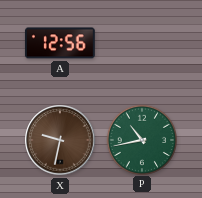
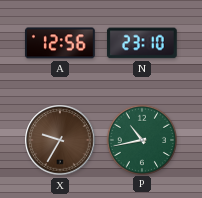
N: none -> 23:10 (142, 43)
X: 9:32 -> 9:35 (60, 140)
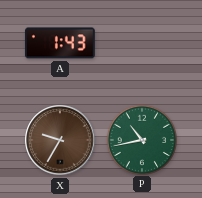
A: 12:56 -> 1:43 (60, 43)
N: 23:10 -> none (142, 43)
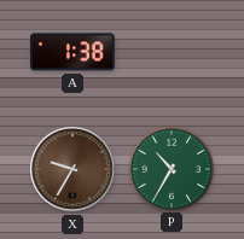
A: 1:43 -> 1:38 (72, 52)
P: 10:43 -> 10:35 (170, 168)
